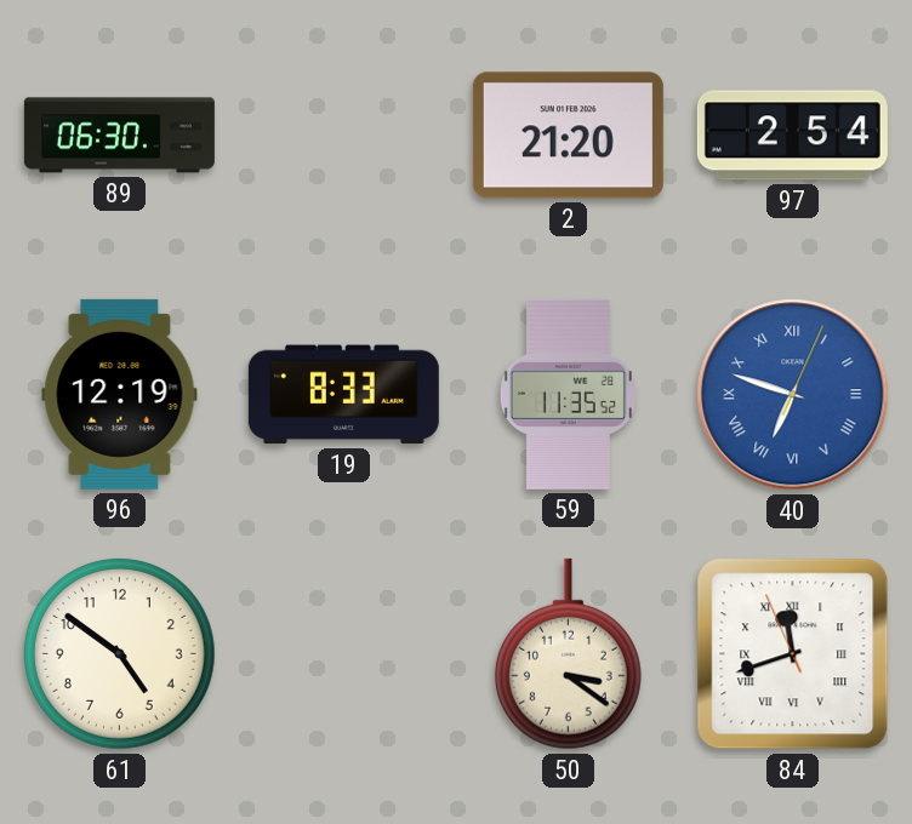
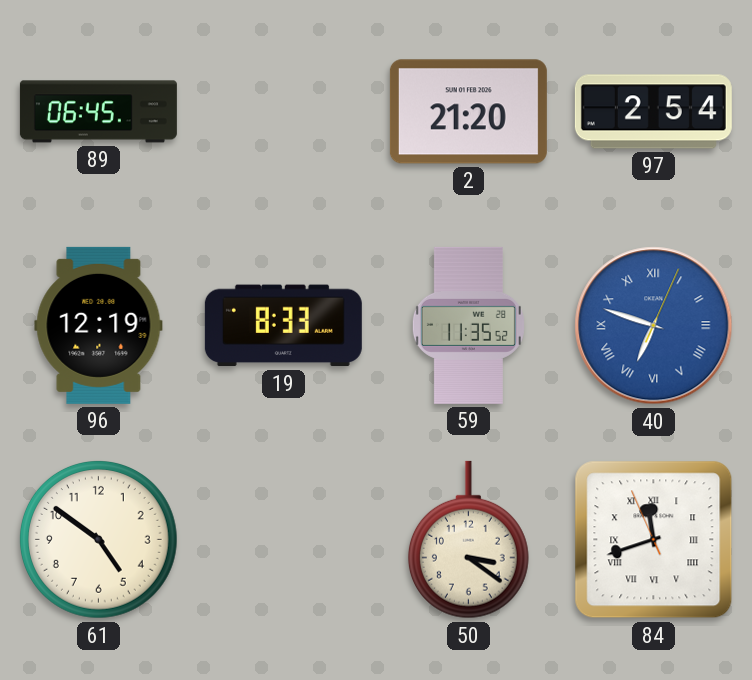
89: 06:30 -> 06:45 (98, 112)
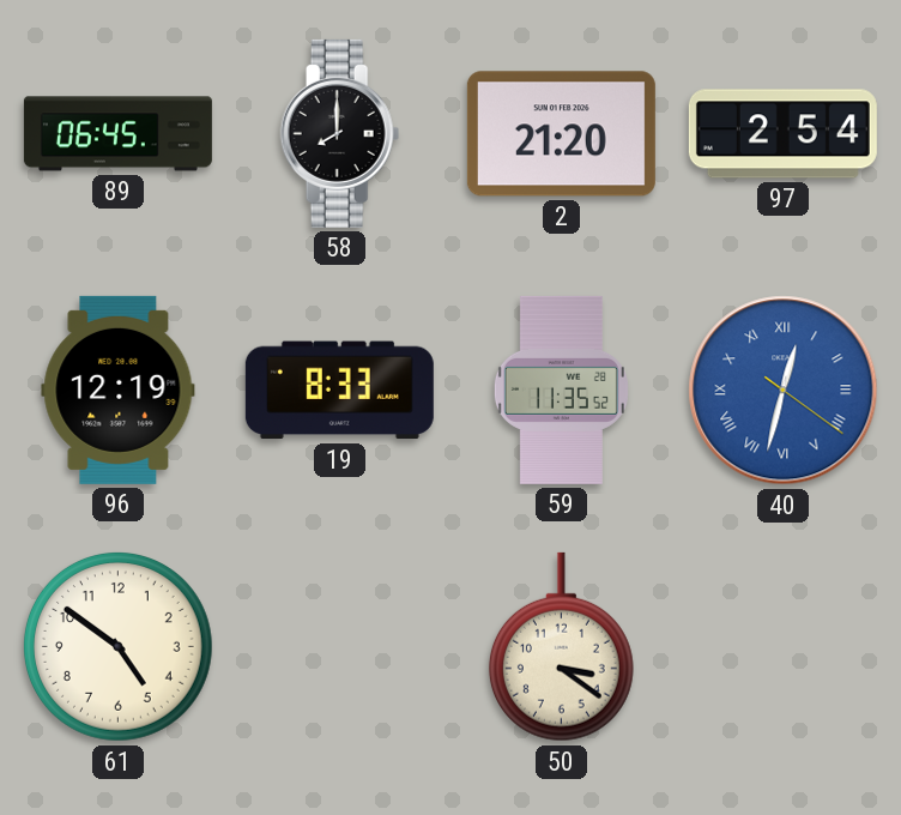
58: none -> 8:00 (340, 133)
40: 6:48 -> 12:32 (784, 391)
84: 11:41 -> none (654, 540)
